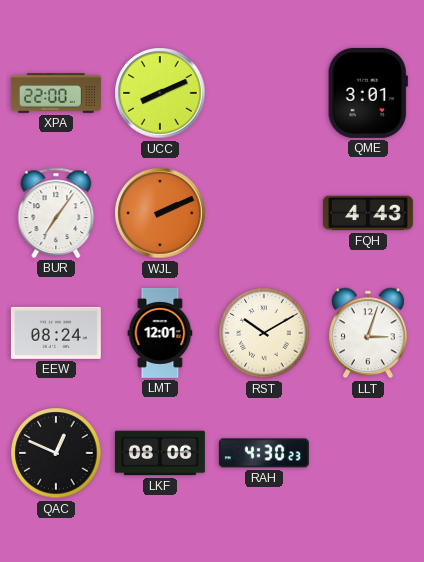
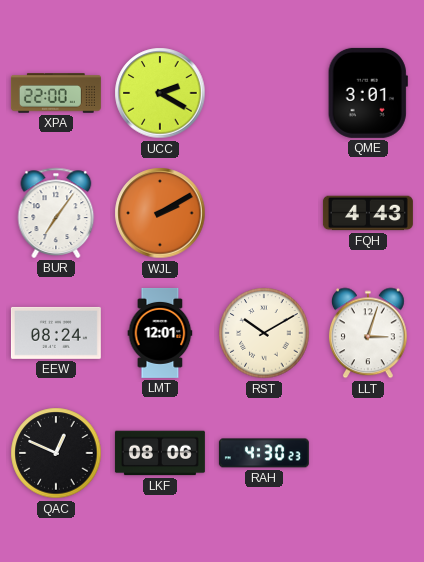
UCC: 8:11 -> 2:20 (160, 93)
WJL: 2:11 -> 2:10 (160, 213)
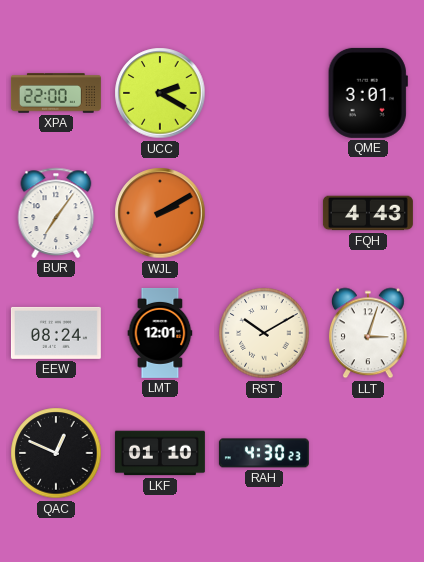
LKF: 08:06 -> 01:10 (160, 453)
